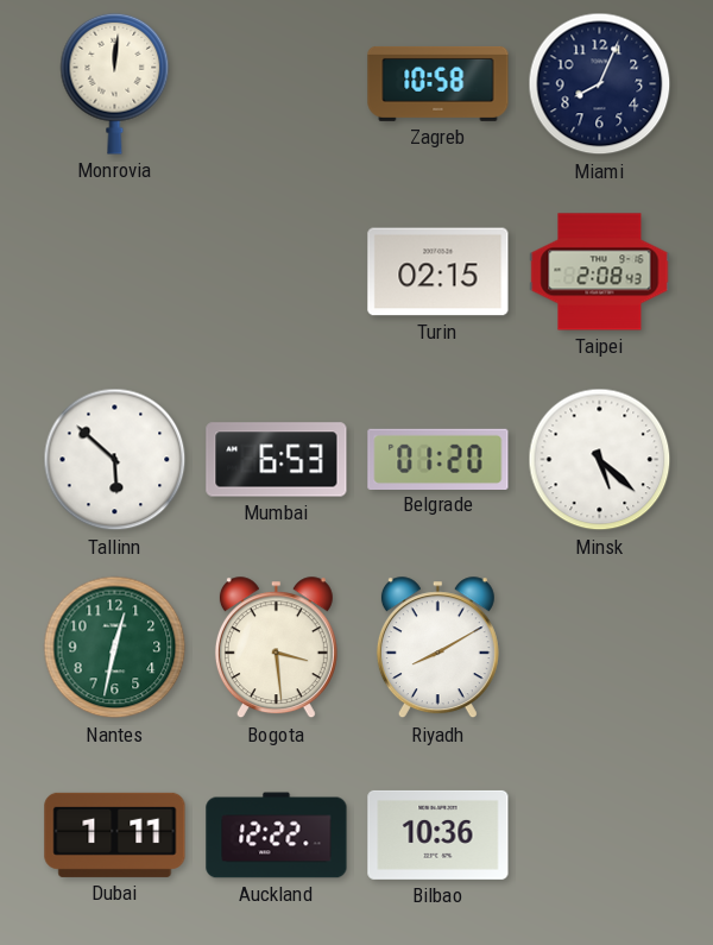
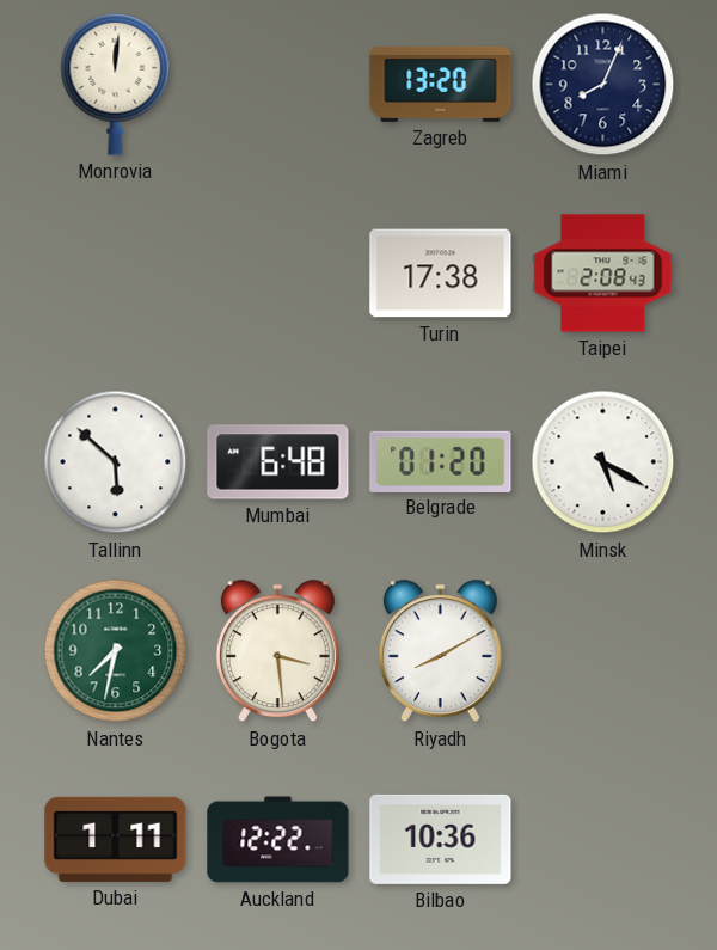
Zagreb: 10:58 -> 13:20 (441, 84)
Turin: 02:15 -> 17:38 (441, 274)
Mumbai: 6:53 -> 6:48 (278, 462)
Minsk: 5:22 -> 5:20 (603, 462)
Nantes: 12:32 -> 7:32 (116, 651)
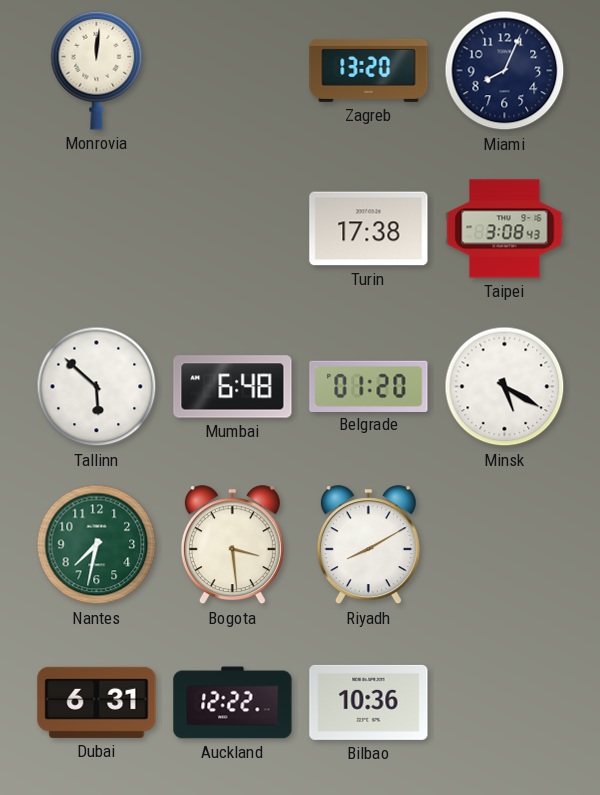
Taipei: 2:08 -> 3:08 (505, 229)
Dubai: 1:11 -> 6:31 (97, 702)
